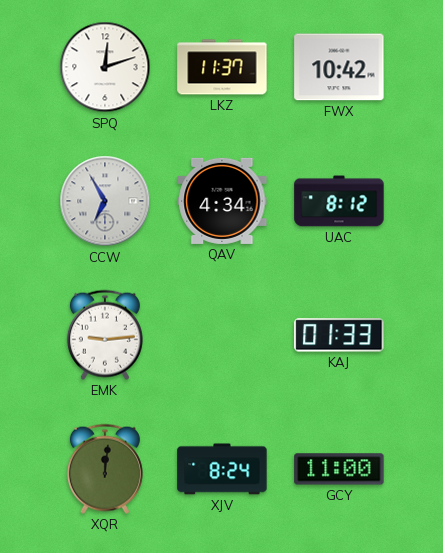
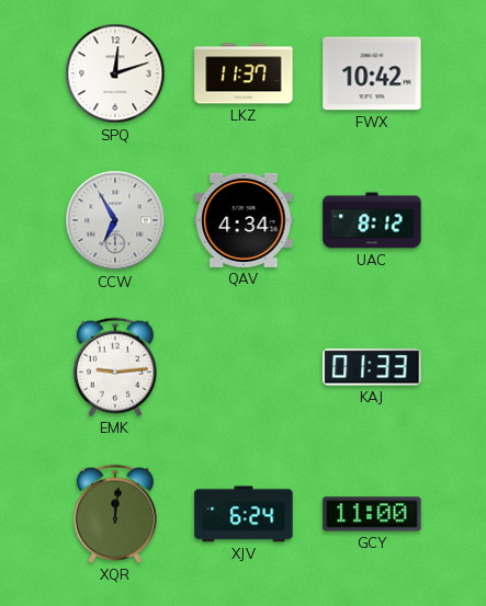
XJV: 8:24 -> 6:24 (244, 514)
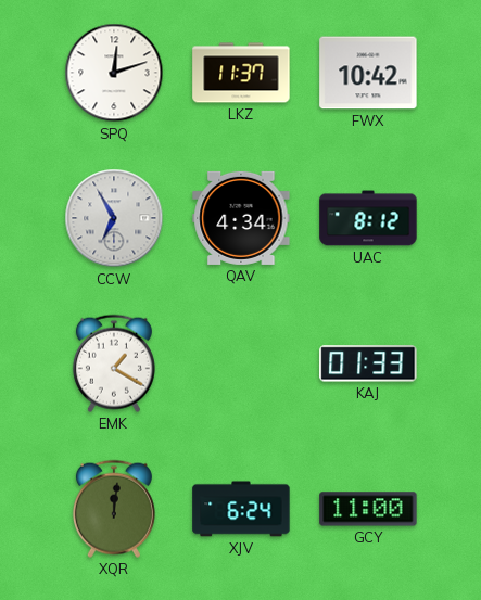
EMK: 9:14 -> 1:20 (114, 363)
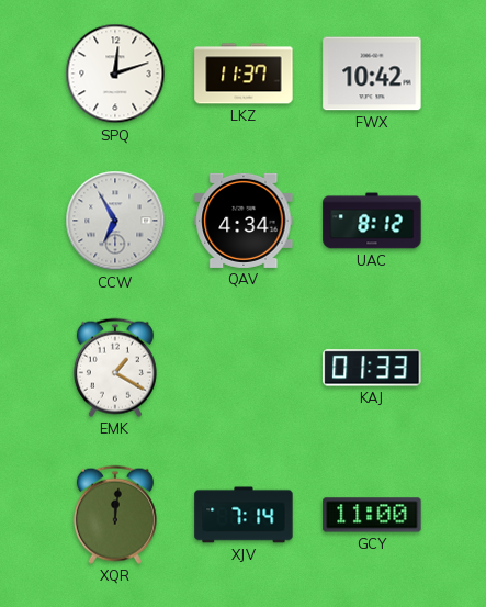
XJV: 6:24 -> 7:14 (244, 515)
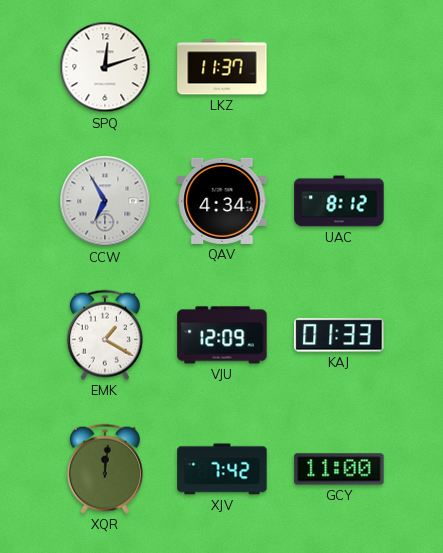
FWX: 10:42 -> none (372, 74)
VJU: none -> 12:09 (222, 335)
XJV: 7:14 -> 7:42 (222, 469)
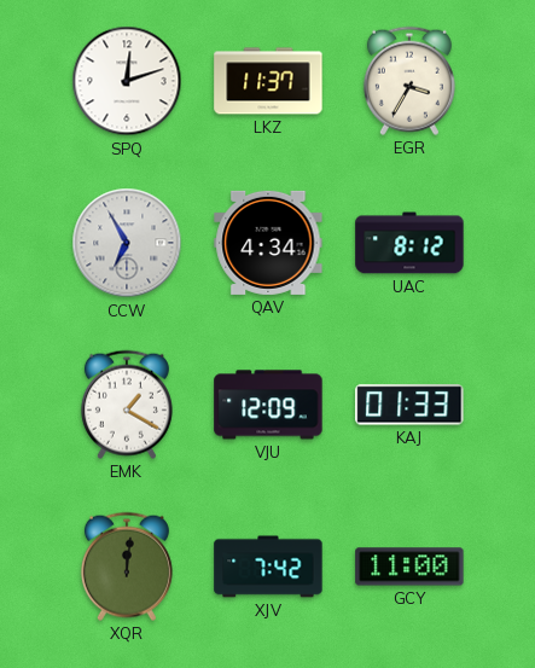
EGR: none -> 3:35 (409, 81)
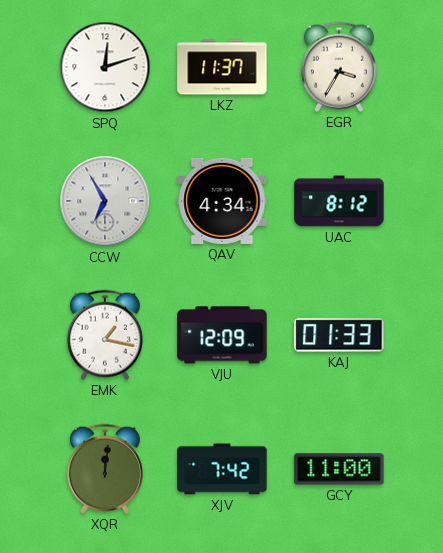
EMK: 1:20 -> 1:17 (105, 335)
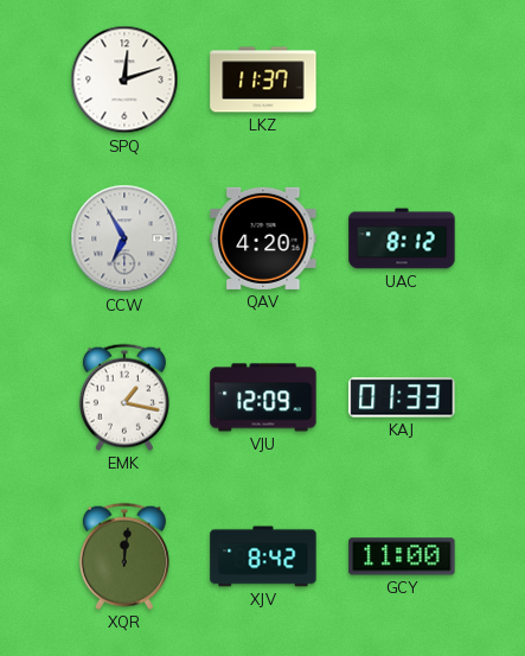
EGR: 3:35 -> none (339, 67)
QAV: 4:34 -> 4:20 (263, 238)
XJV: 7:42 -> 8:42 (263, 556)
